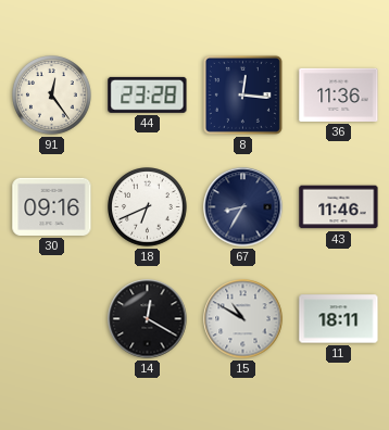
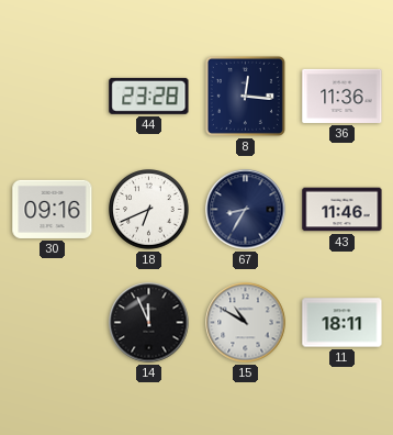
91: 12:24 -> none (52, 96)
14: 12:20 -> 11:56 (149, 323)
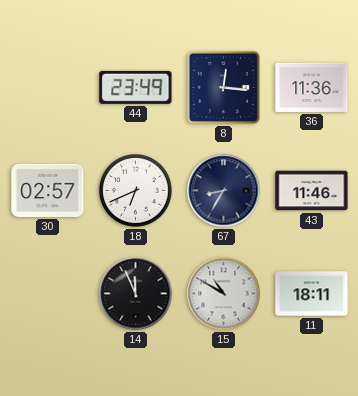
44: 23:28 -> 23:49 (136, 87)
30: 09:16 -> 02:57 (48, 190)
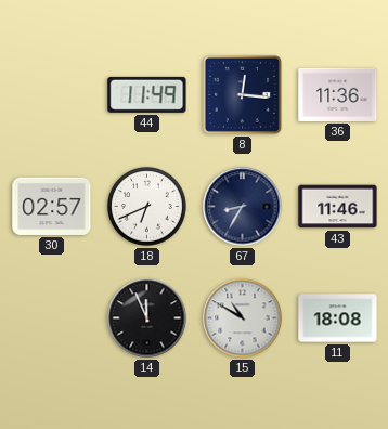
44: 23:49 -> 11:49 (147, 94)
11: 18:11 -> 18:08 (338, 318)
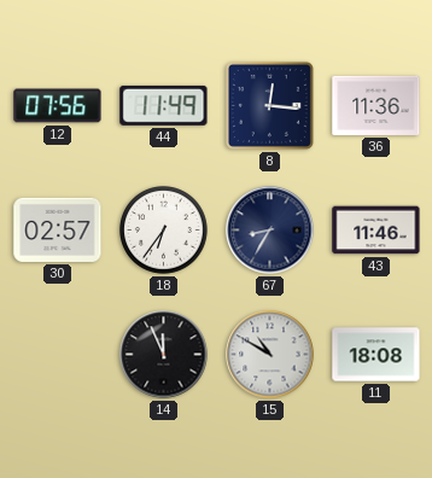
12: none -> 07:56 (58, 106)
18: 6:41 -> 6:36 (164, 231)
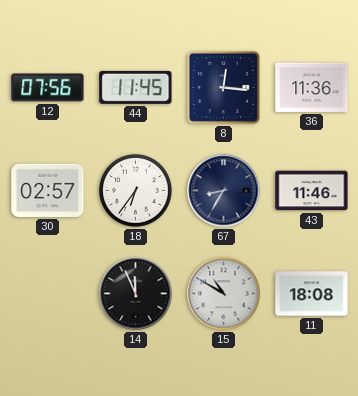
44: 11:49 -> 11:45 (136, 87)
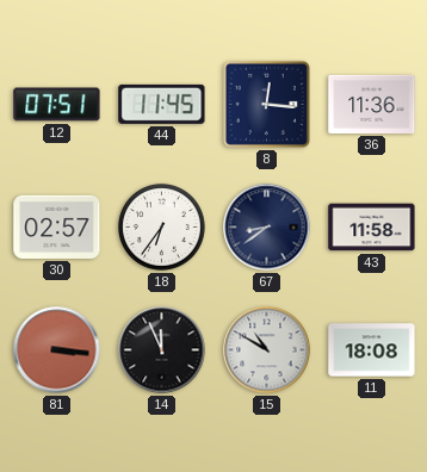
12: 07:56 -> 07:51 (57, 105)
67: 8:35 -> 8:39 (267, 228)
43: 11:46 -> 11:58 (372, 228)
81: none -> 3:16 (57, 350)
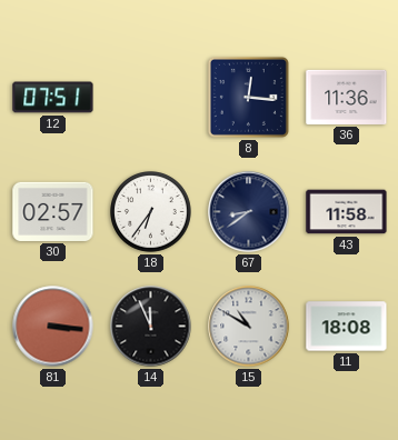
44: 11:45 -> none (162, 104)
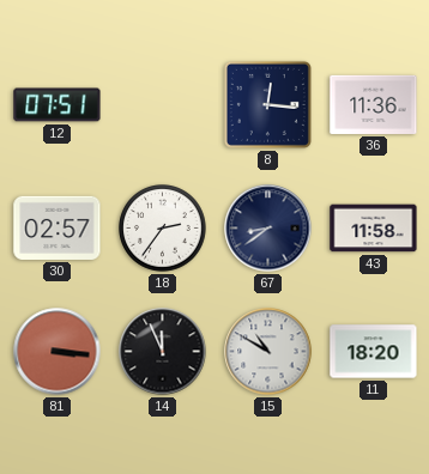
18: 6:36 -> 2:36 (163, 229)
11: 18:08 -> 18:20 (374, 352)
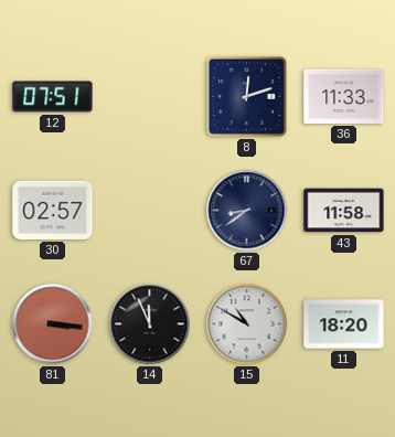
8: 12:16 -> 12:12 (246, 96)
36: 11:36 -> 11:33 (344, 96)
18: 2:36 -> none (163, 229)
